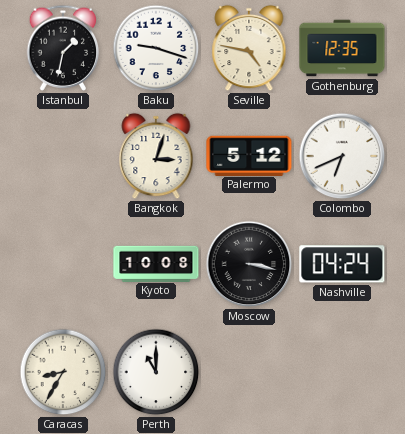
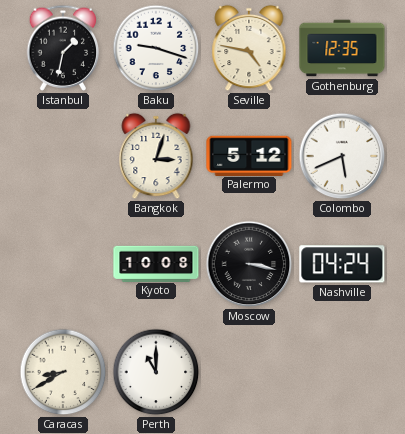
Colombo: 6:41 -> 5:41 (342, 156)
Caracas: 8:35 -> 8:40 (63, 372)
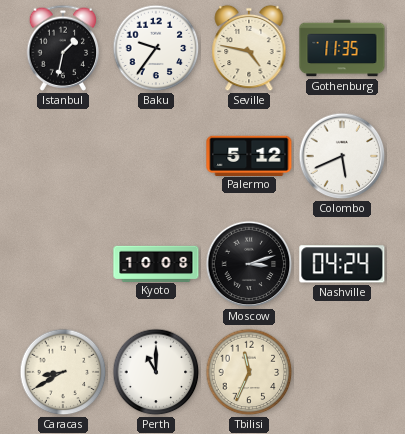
Baku: 9:18 -> 9:36 (156, 48)
Gothenburg: 12:35 -> 11:35 (342, 48)
Bangkok: 3:03 -> none (156, 156)
Moscow: 3:17 -> 3:12 (249, 264)
Tbilisi: none -> 11:34 (249, 372)
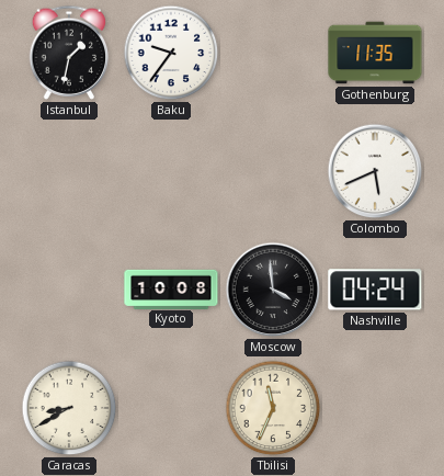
Seville: 4:47 -> none (249, 48)
Palermo: 5:12 -> none (249, 155)
Moscow: 3:12 -> 3:59 (273, 290)
Perth: 11:00 -> none (156, 372)
